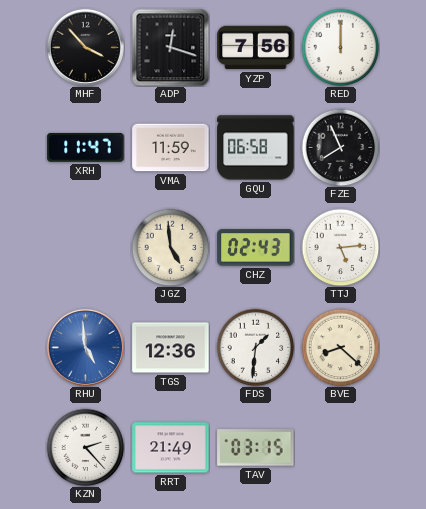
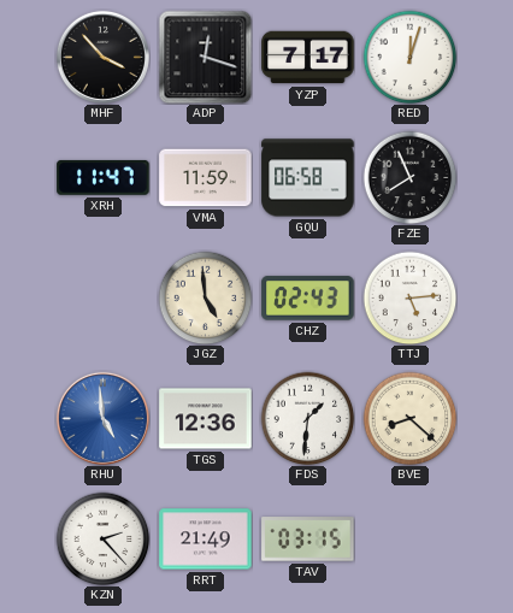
YZP: 7:56 -> 7:17 (308, 58)
RED: 12:00 -> 12:03 (409, 57)
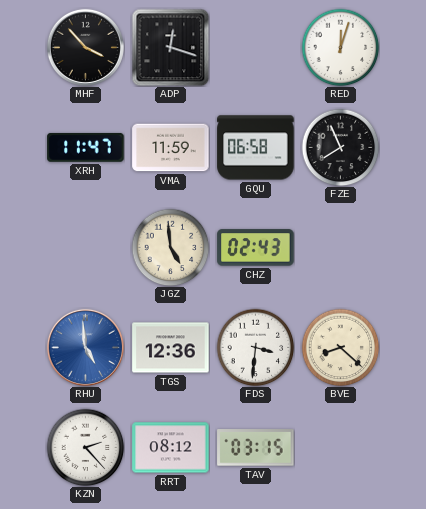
YZP: 7:17 -> none (308, 58)
TTJ: 5:14 -> none (409, 297)
FDS: 1:31 -> 3:31 (255, 347)
RRT: 21:49 -> 08:12 (171, 448)
